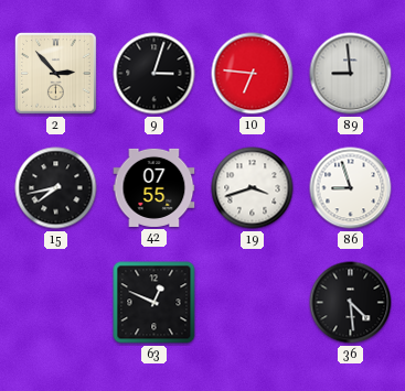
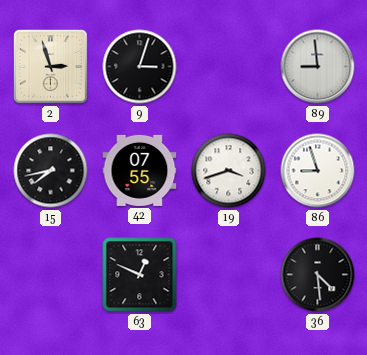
2: 2:53 -> 2:57 (51, 67)
10: 6:46 -> none (253, 74)
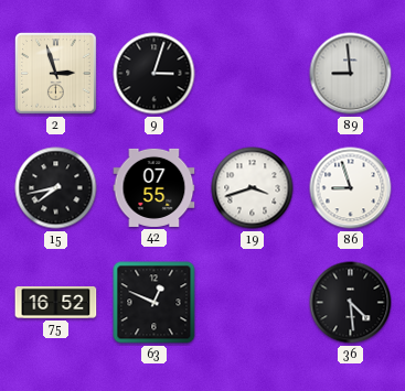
75: none -> 16:52 (56, 302)
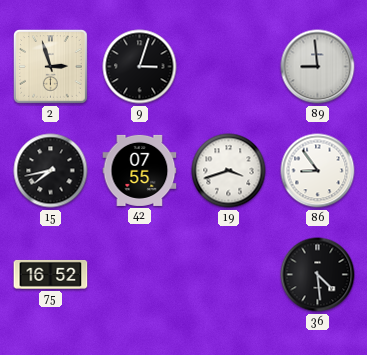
86: 8:57 -> 8:54 (318, 171)
63: 12:49 -> none (154, 303)
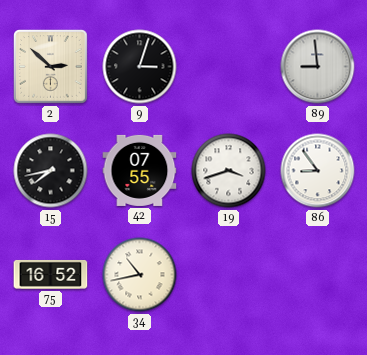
2: 2:57 -> 2:52 (51, 67)
34: none -> 10:43 (140, 275)
36: 4:29 -> none (318, 275)
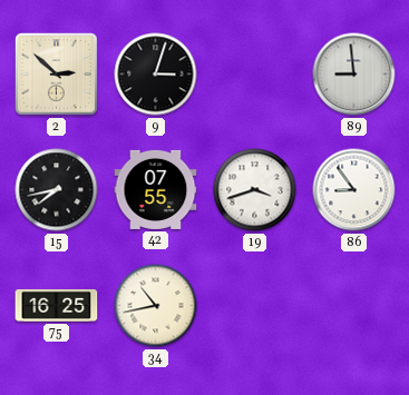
75: 16:52 -> 16:25 (57, 305)
